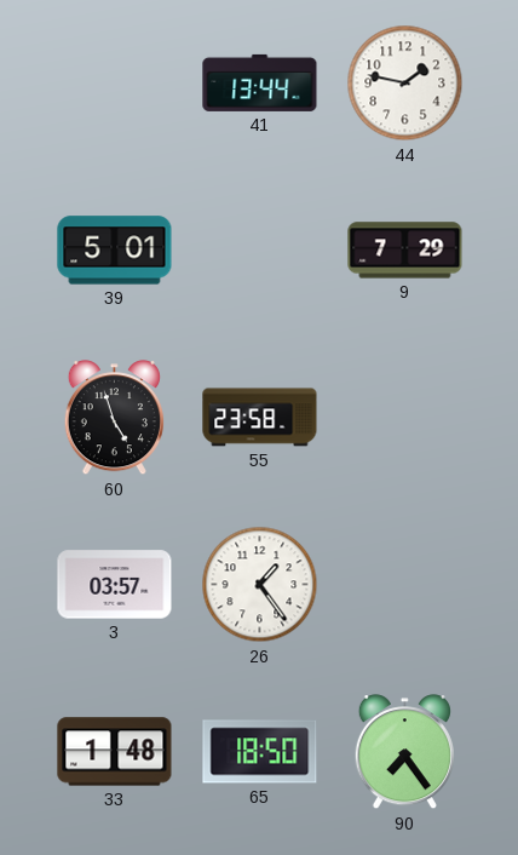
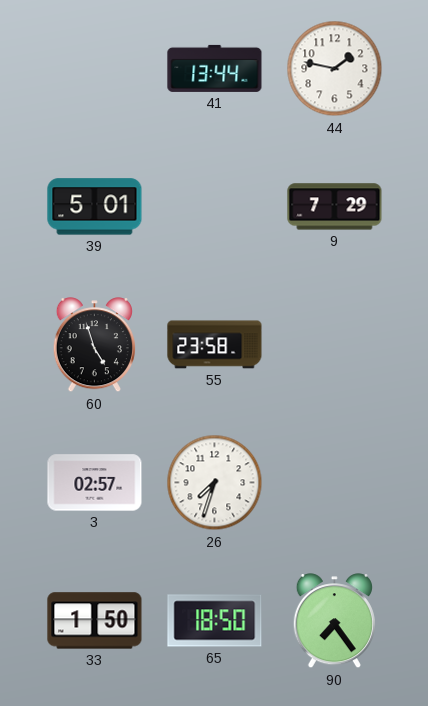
3: 03:57 -> 02:57 (95, 483)
26: 1:24 -> 7:33 (215, 483)
33: 1:48 -> 1:50 (95, 621)
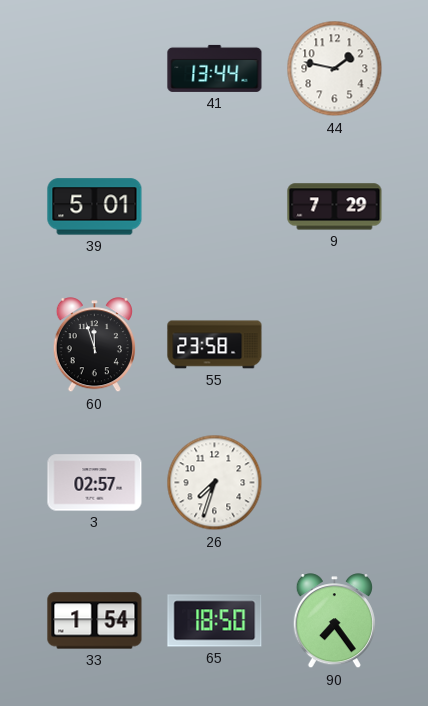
60: 4:57 -> 11:57 (94, 345)
33: 1:50 -> 1:54 (95, 621)
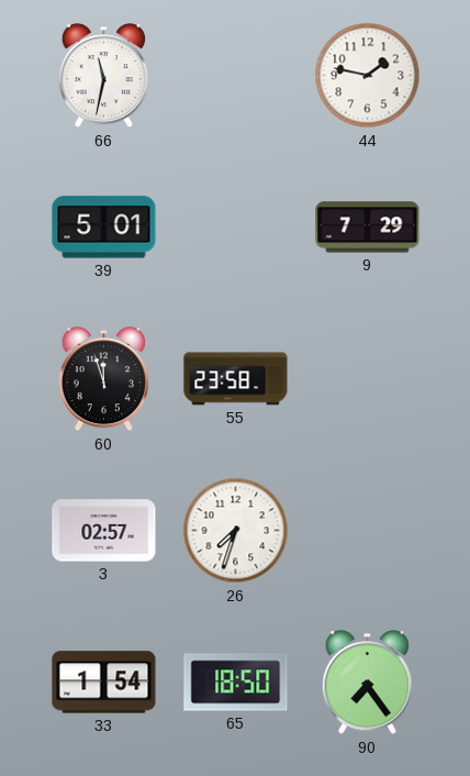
66: none -> 11:32 (103, 76)
41: 13:44 -> none (215, 68)
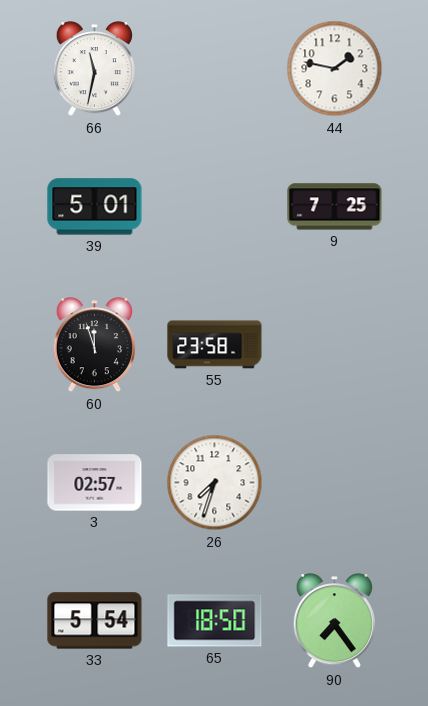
9: 7:29 -> 7:25 (335, 207)
33: 1:54 -> 5:54 (95, 621)
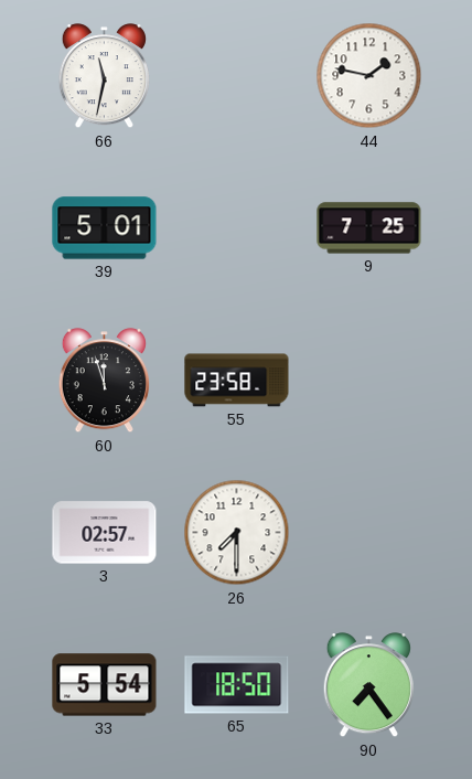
26: 7:33 -> 7:30 (237, 533)
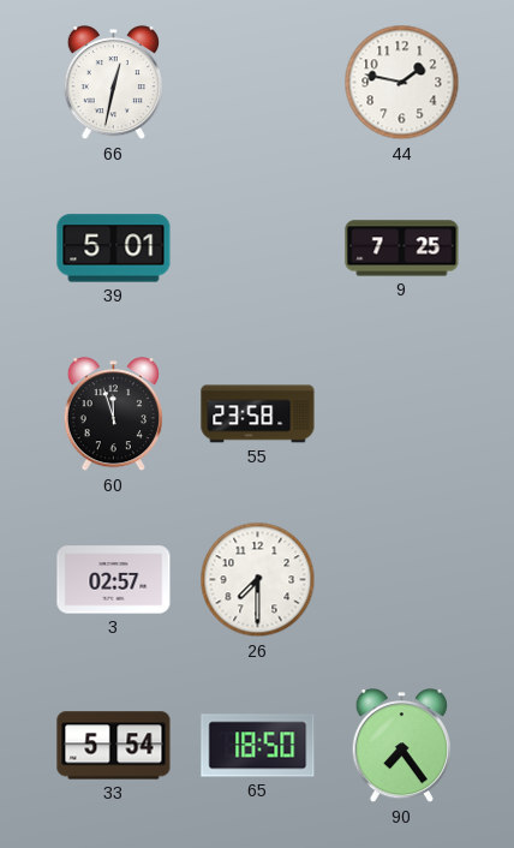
66: 11:32 -> 12:32 (113, 83)
